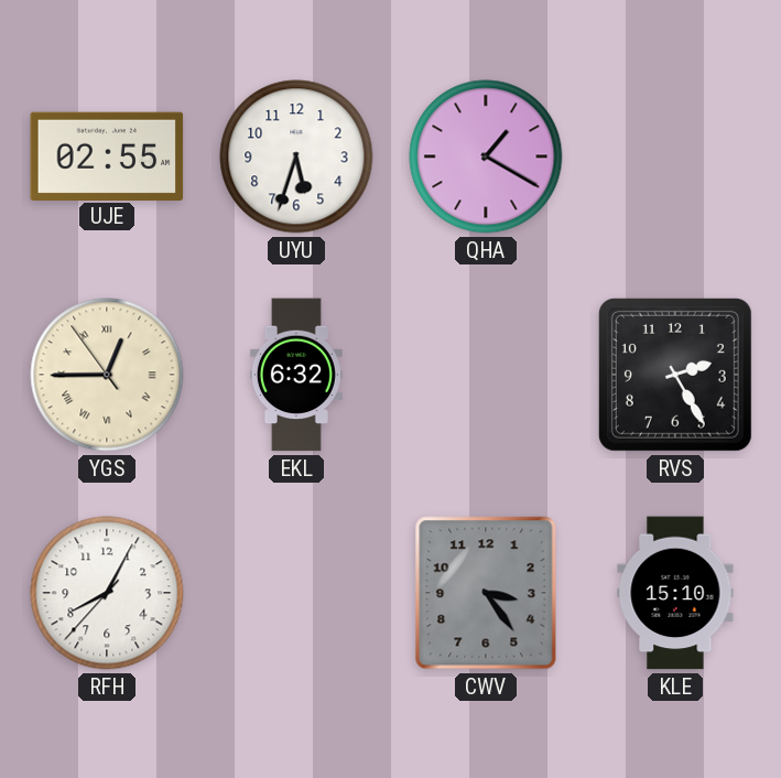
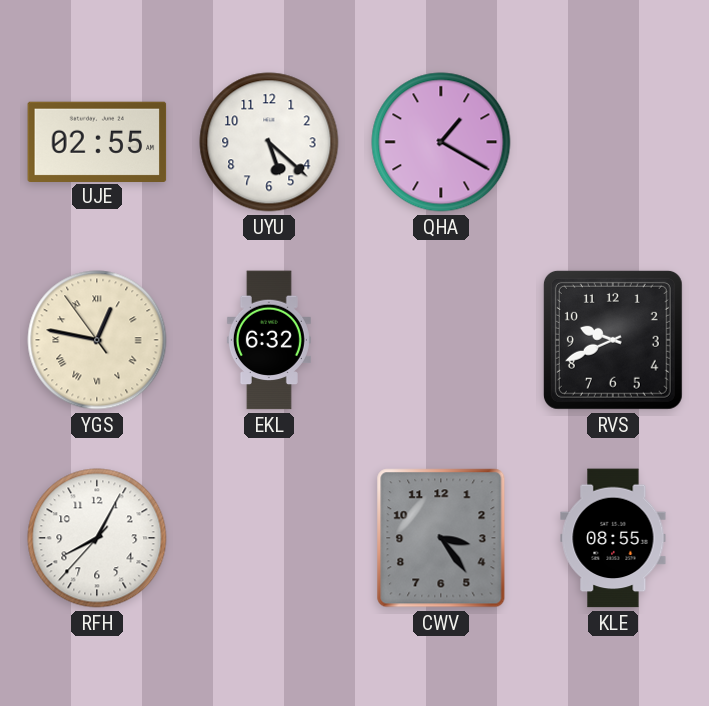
UYU: 5:33 -> 5:22 (269, 142)
YGS: 12:44 -> 12:46 (97, 340)
RVS: 2:25 -> 9:41 (613, 340)
KLE: 15:10 -> 08:55 (613, 538)
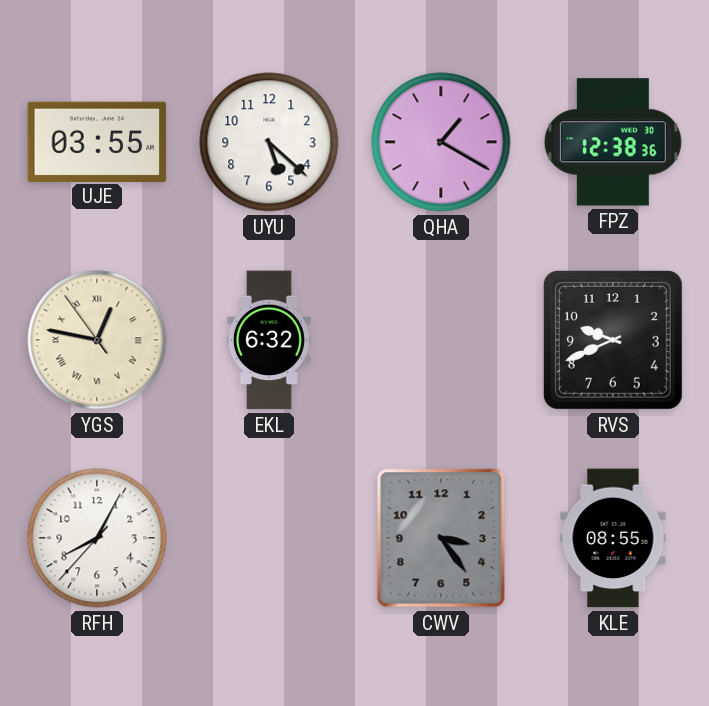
UJE: 02:55 -> 03:55 (97, 141)
FPZ: none -> 12:38 (613, 142)
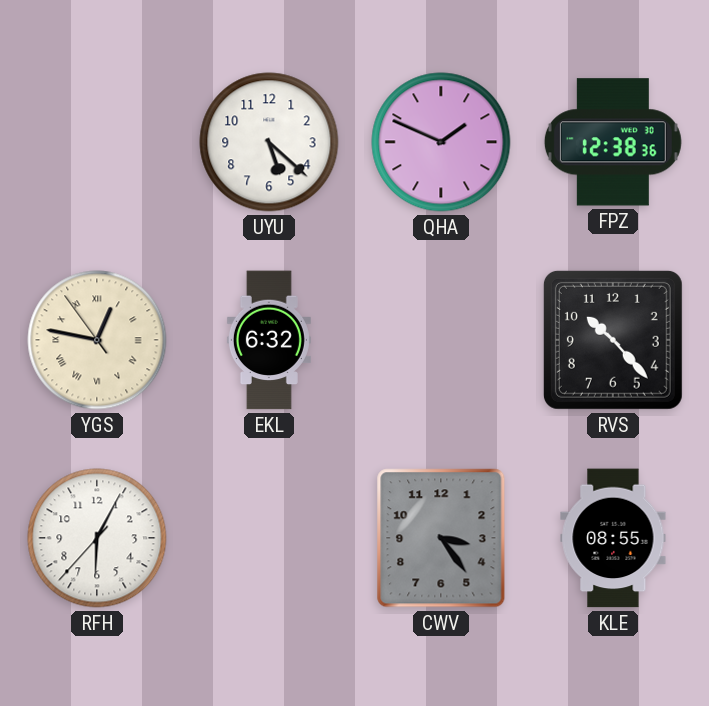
UJE: 03:55 -> none (97, 141)
QHA: 1:20 -> 1:49 (441, 142)
RVS: 9:41 -> 10:23 (613, 340)
RFH: 8:04 -> 6:04 (97, 538)
